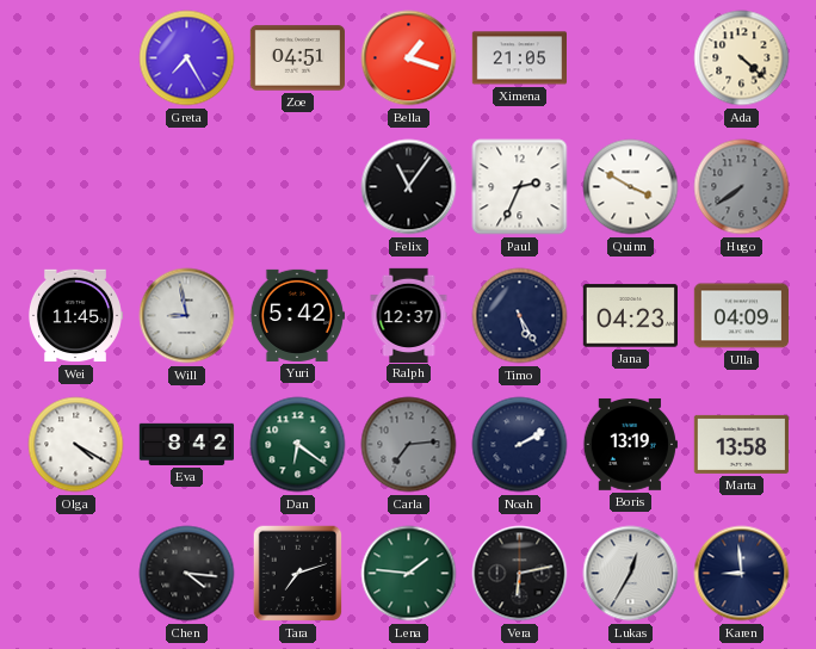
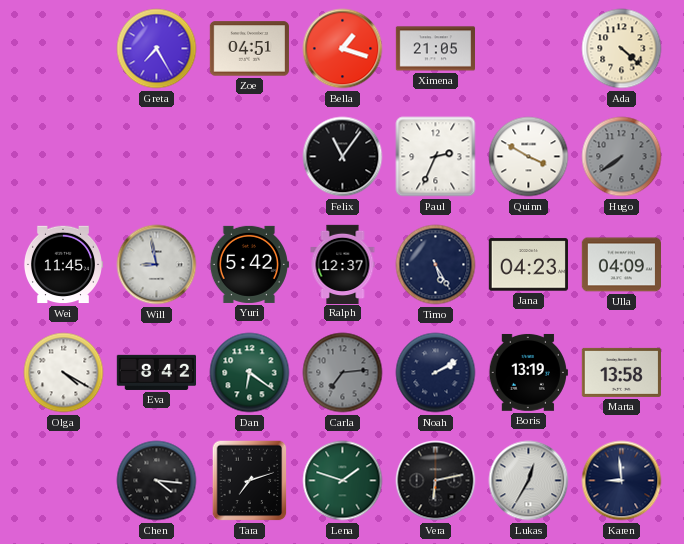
Lena: 1:46 -> 1:48 (343, 481)
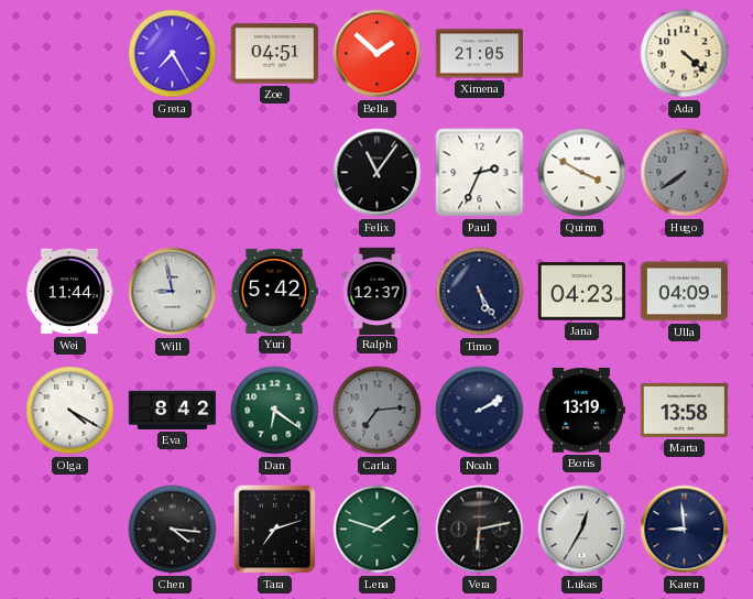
Bella: 1:18 -> 1:52 (378, 54)
Wei: 11:45 -> 11:44 (68, 292)
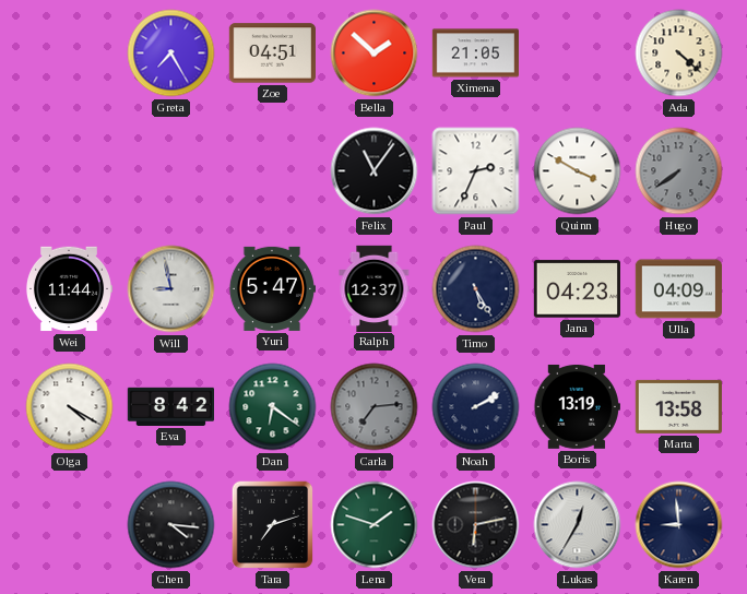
Yuri: 5:42 -> 5:47 (272, 288)
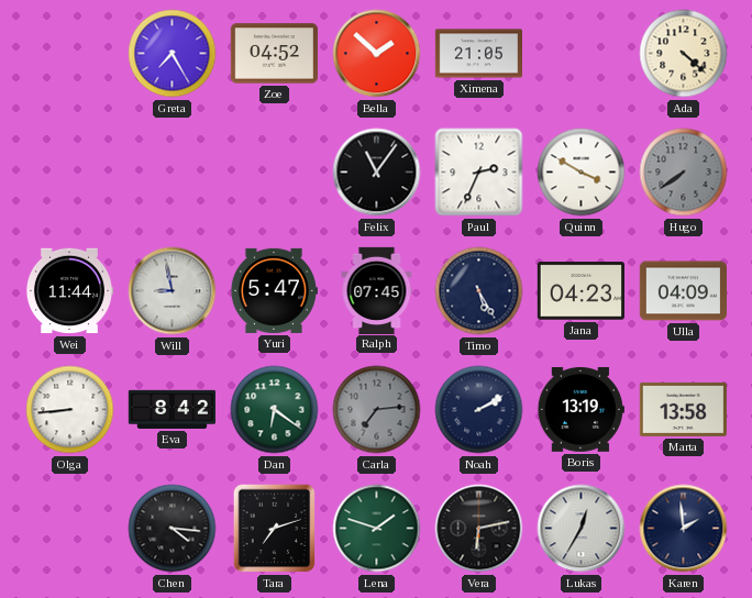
Zoe: 04:51 -> 04:52 (274, 54)
Ralph: 12:37 -> 07:45 (377, 290)
Olga: 4:20 -> 8:44 (70, 410)
Karen: 8:59 -> 1:59 (684, 529)
